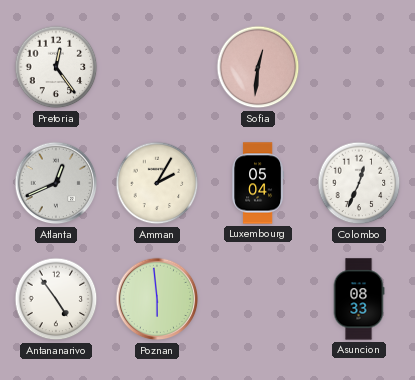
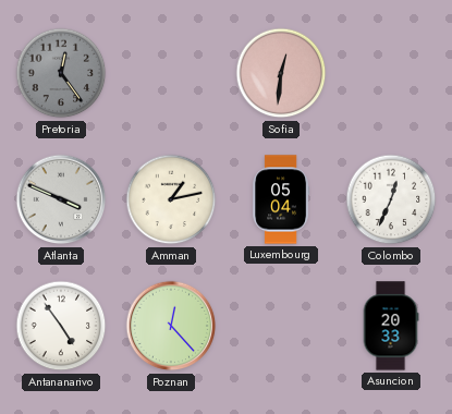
Pretoria dial: white -> grey (61, 73)
Atlanta: 12:41 -> 3:49 (61, 199)
Amman: 2:05 -> 1:13 (171, 199)
Poznan: 5:59 -> 12:23 (171, 326)
Asuncion: 08:33 -> 20:33 (391, 326)
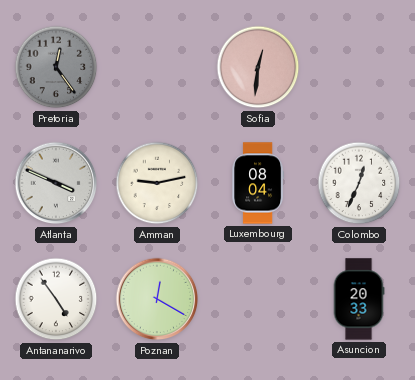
Amman: 1:13 -> 9:13 (157, 183)
Luxembourg: 05:04 -> 08:04 (258, 183)
Poznan: 12:23 -> 12:20 (157, 299)
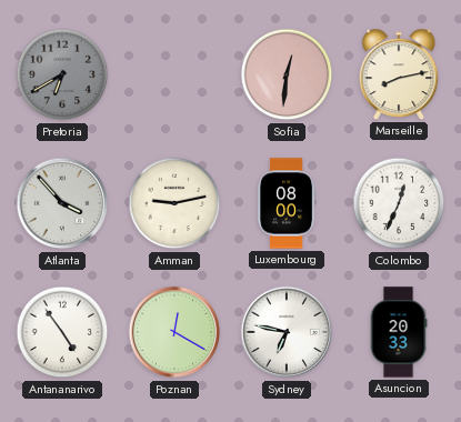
Pretoria: 12:24 -> 6:40 (62, 74)
Marseille: none -> 8:13 (399, 74)
Atlanta: 3:49 -> 3:53 (62, 203)
Luxembourg: 08:04 -> 08:00 (287, 203)
Sydney: none -> 6:47 (287, 332)
